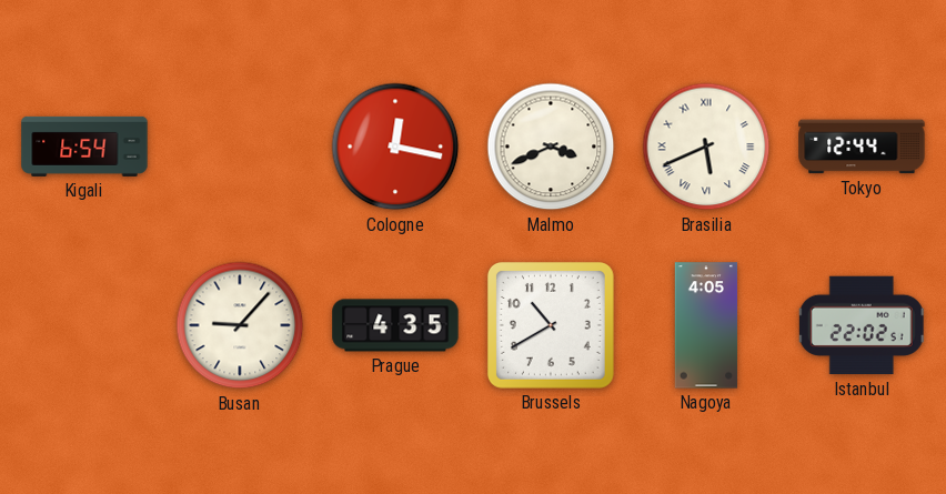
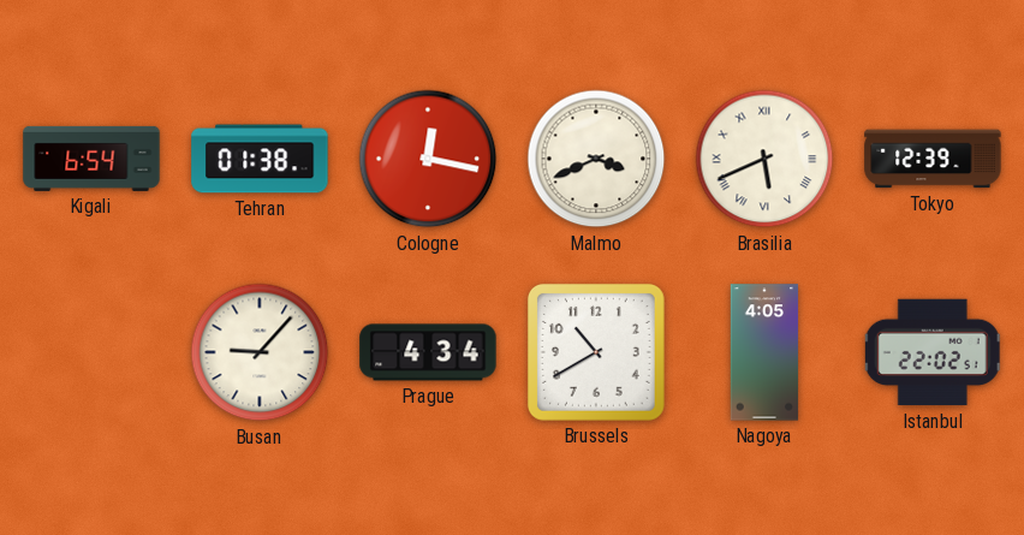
Tehran: none -> 01:38 (260, 159)
Tokyo: 12:44 -> 12:39 (933, 159)
Prague: 4:35 -> 4:34 (428, 352)
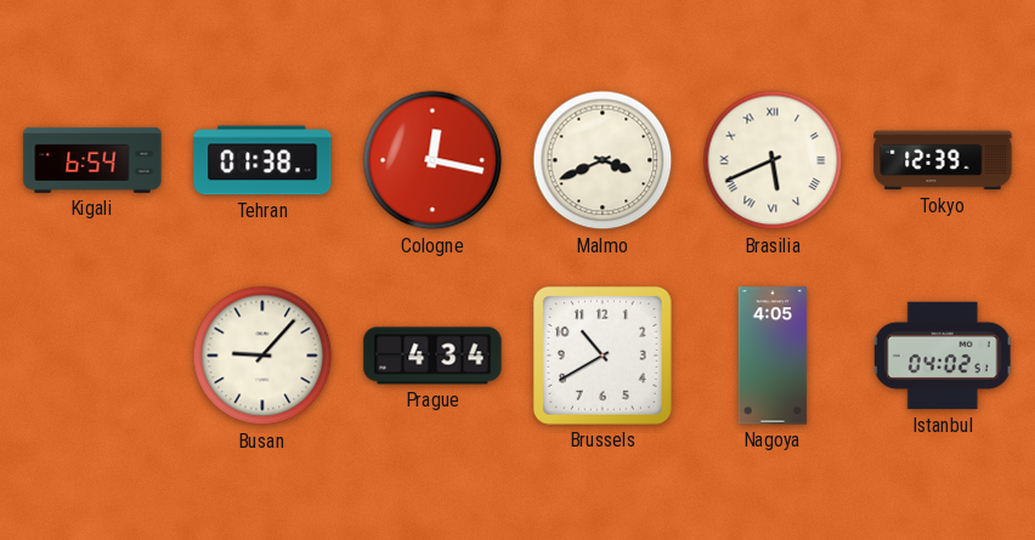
Istanbul: 22:02 -> 04:02 (943, 356)
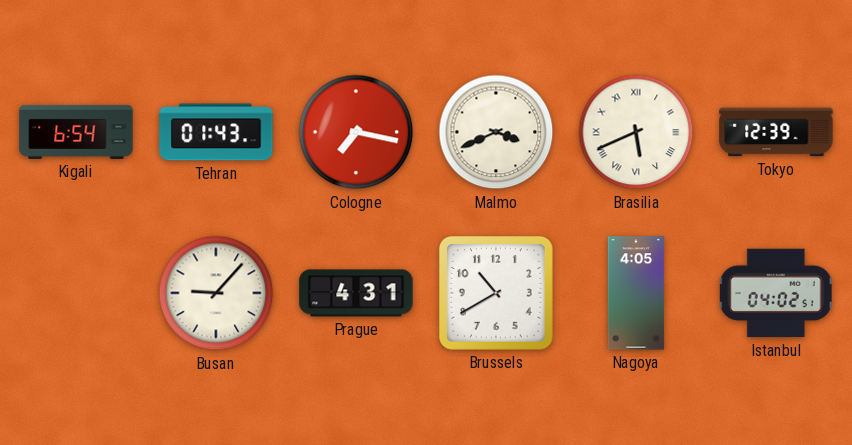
Tehran: 01:38 -> 01:43 (216, 132)
Cologne: 12:17 -> 7:17 (356, 132)
Prague: 4:34 -> 4:31 (356, 293)
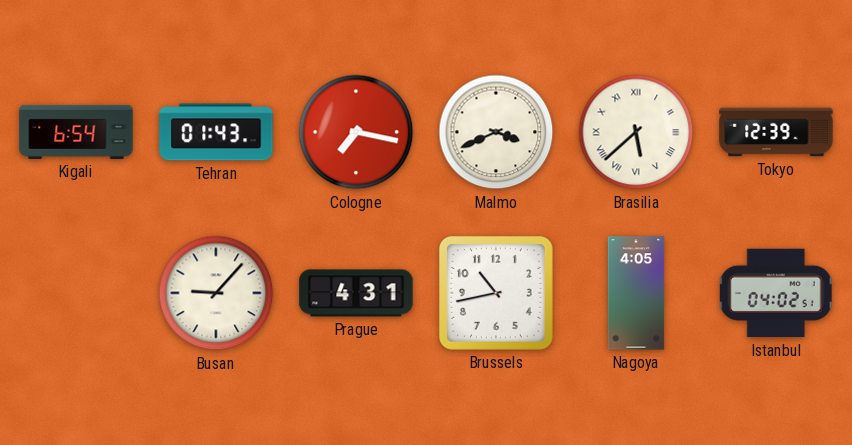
Brasilia: 5:41 -> 5:38 (636, 132)
Brussels: 10:40 -> 10:43 (496, 293)
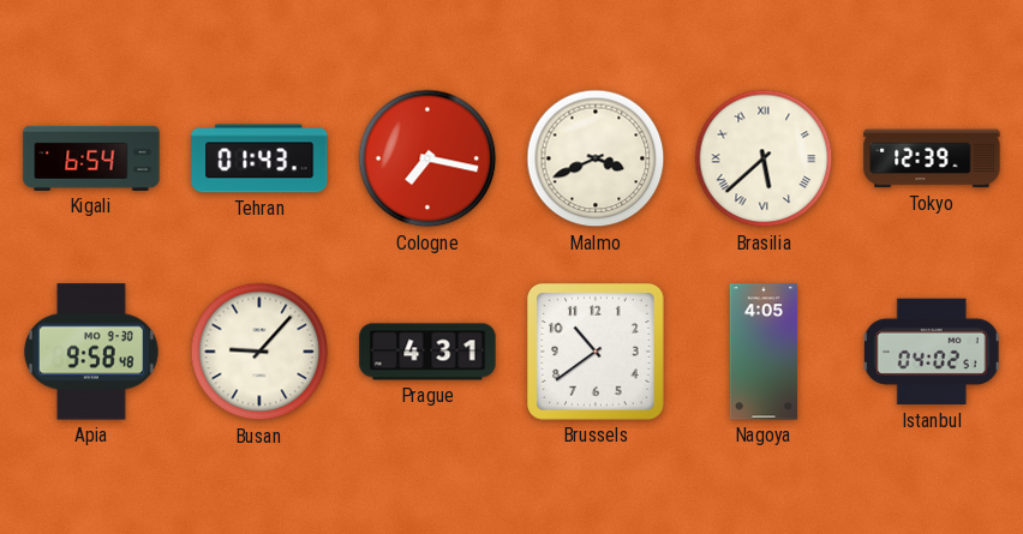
Apia: none -> 9:58 (91, 352)
Brussels: 10:43 -> 10:39 (596, 352)
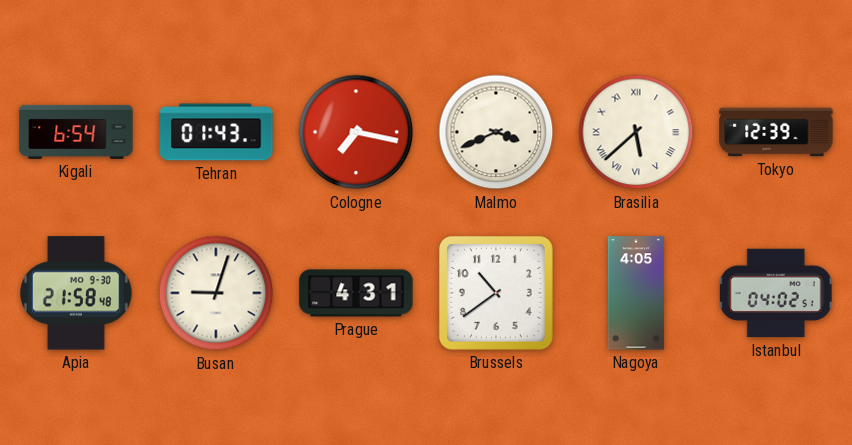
Apia: 9:58 -> 21:58 (76, 293)
Busan: 9:07 -> 9:03 (216, 293)
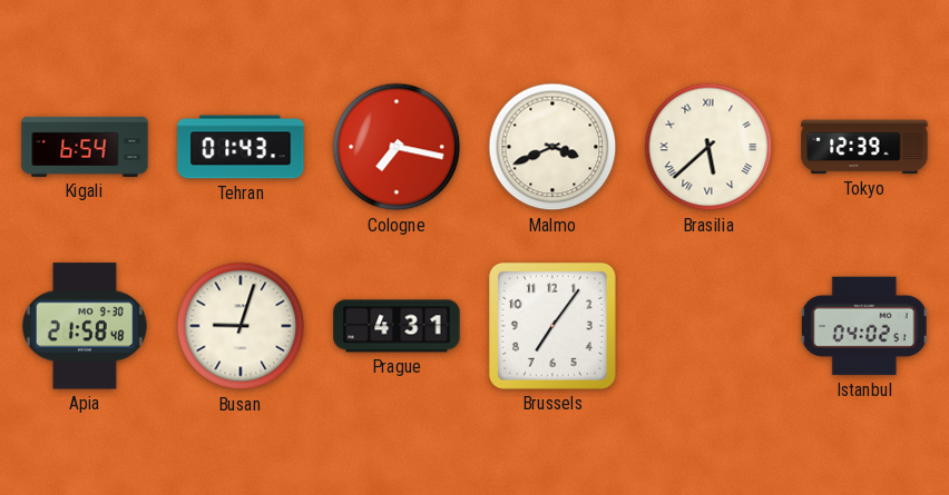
Brussels: 10:39 -> 7:06 (552, 326)
Nagoya: 4:05 -> none (636, 293)
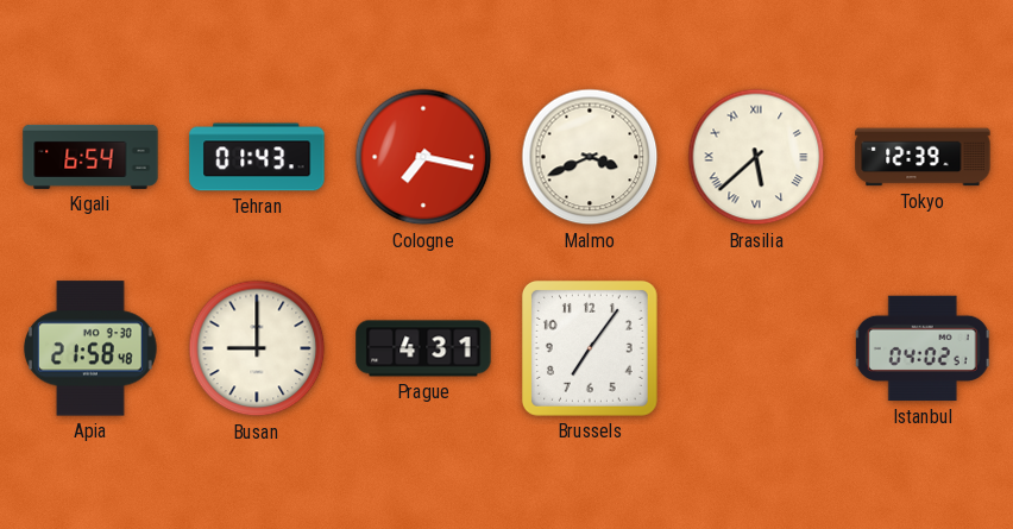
Busan: 9:03 -> 9:00 (257, 348)
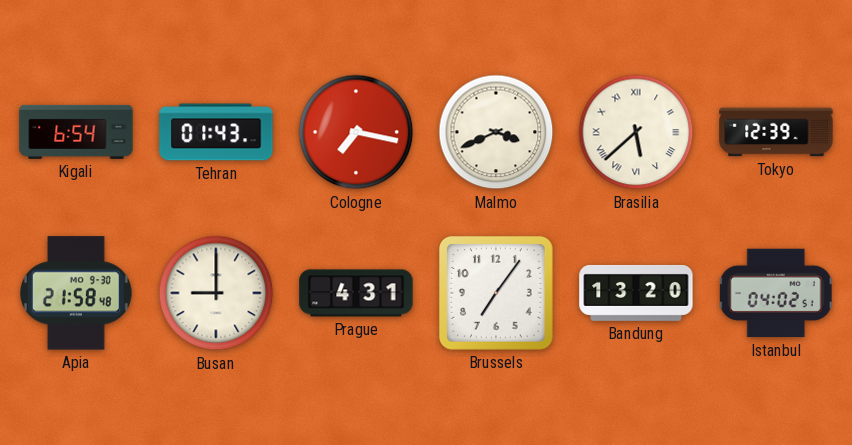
Bandung: none -> 13:20 (636, 293)
